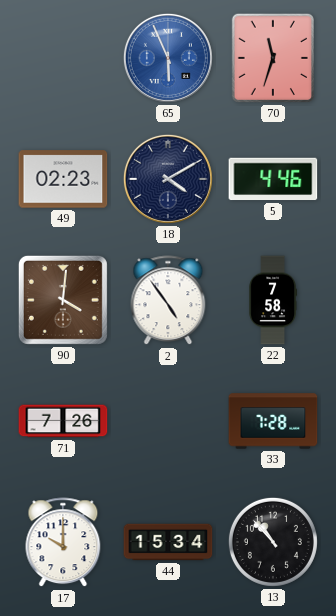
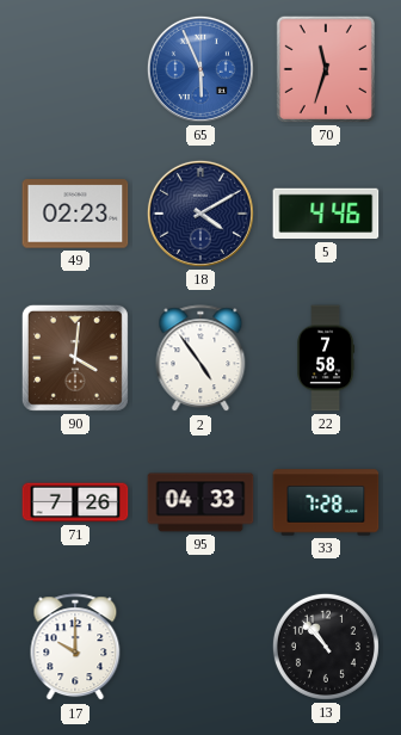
95: none -> 04:33 (200, 502)
44: 15:34 -> none (168, 542)
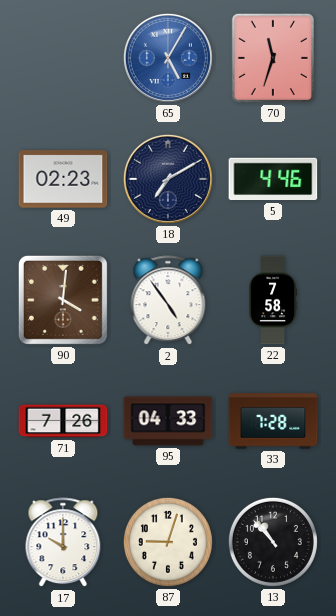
65: 5:56 -> 5:05 (168, 58)
18: 4:10 -> 7:10 (168, 179)
87: none -> 9:03 (168, 542)
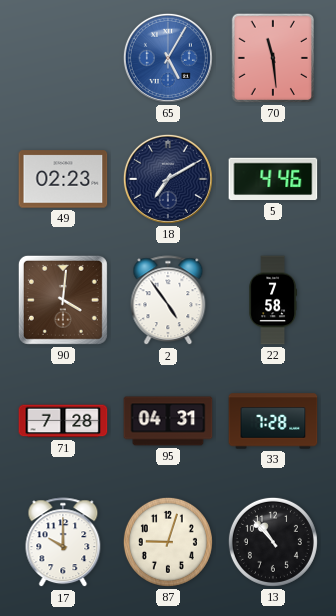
70: 11:33 -> 11:29 (273, 58)
71: 7:26 -> 7:28 (63, 421)
95: 04:33 -> 04:31 (168, 421)
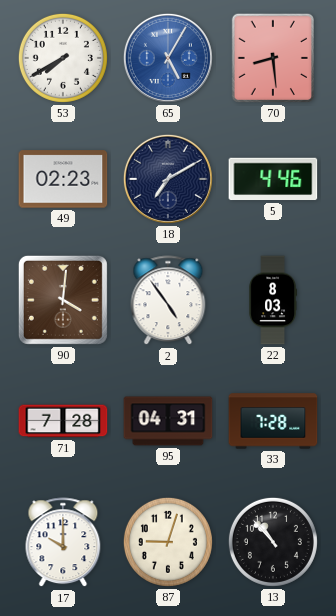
53: none -> 7:40 (63, 58)
70: 11:29 -> 8:29 (273, 58)
22: 7:58 -> 8:03 (273, 300)
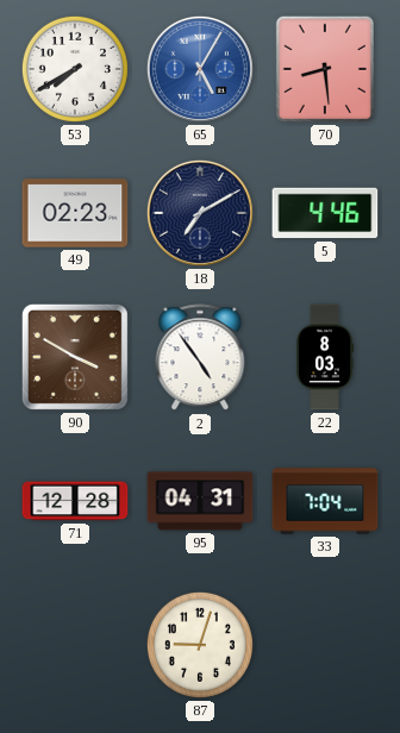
90: 4:01 -> 3:50 (75, 357)
71: 7:28 -> 12:28 (75, 501)
33: 7:28 -> 7:04 (325, 501)
17: 10:00 -> none (63, 543)
13: 10:53 -> none (273, 542)
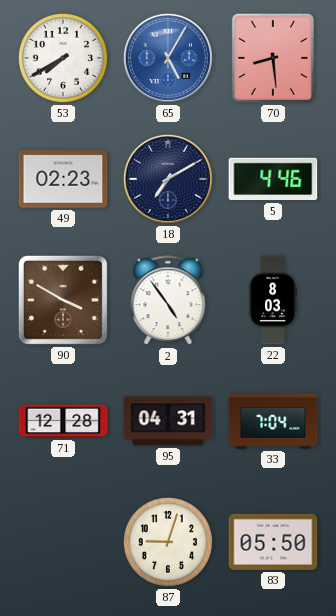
83: none -> 05:50 (273, 542)
